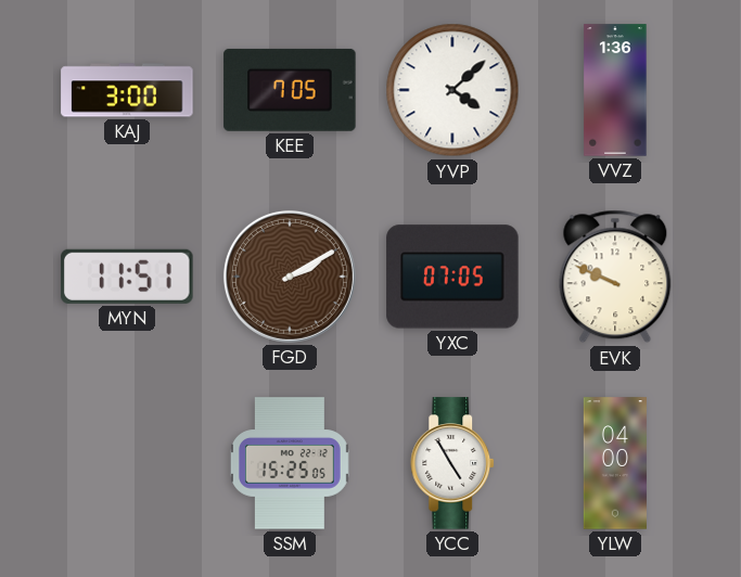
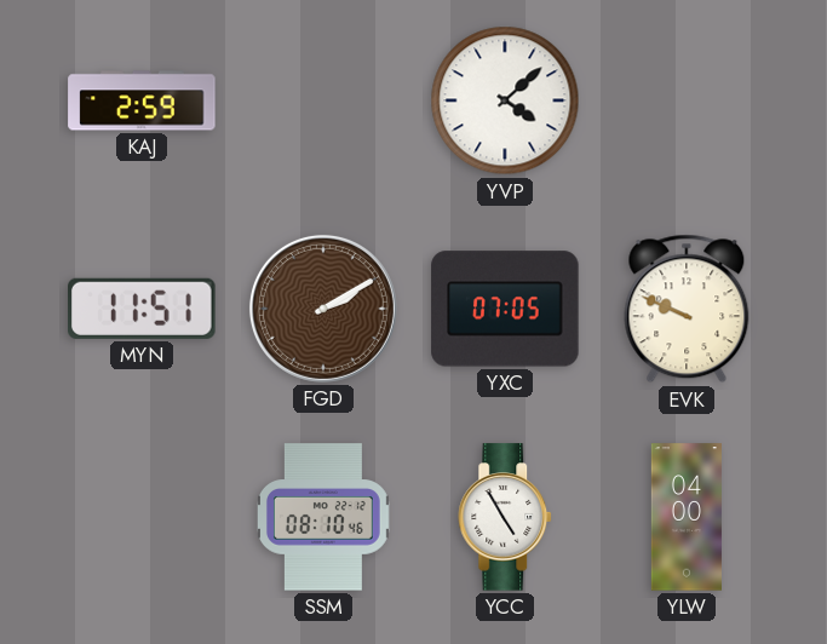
KAJ: 3:00 -> 2:59 (142, 100)
KEE: 7:05 -> none (290, 90)
VVZ: 1:36 -> none (615, 90)
SSM: 15:25 -> 08:10 (325, 517)
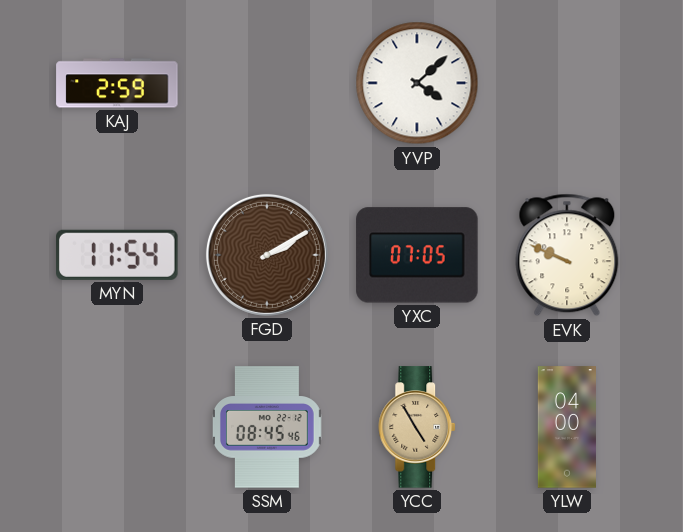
MYN: 11:51 -> 11:54 (117, 255)
SSM: 08:10 -> 08:45 (268, 427)
YCC dial: white -> champagne (418, 427)
